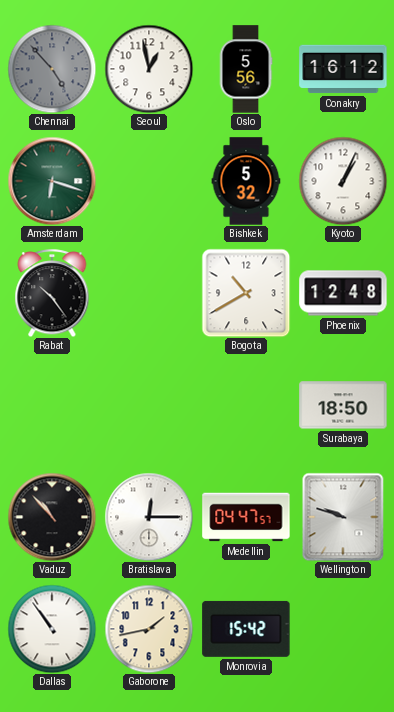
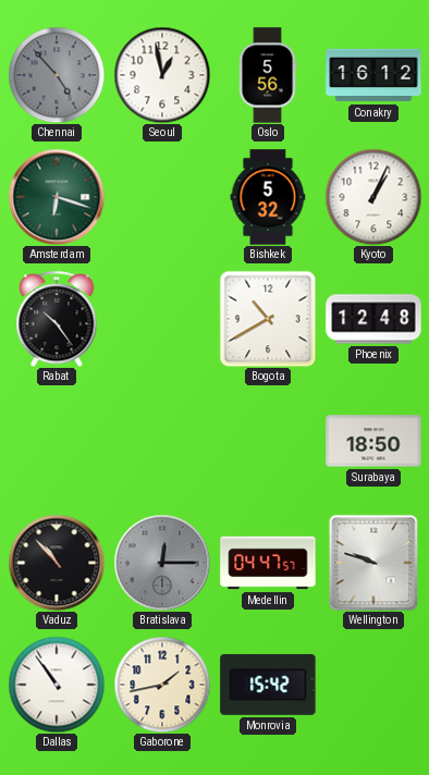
Bratislava dial: white -> grey (162, 563)
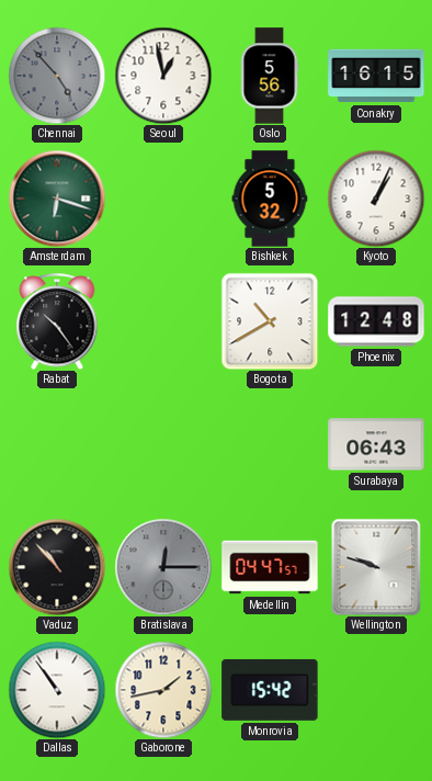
Conakry: 16:12 -> 16:15 (376, 76)
Surabaya: 18:50 -> 06:43 (376, 444)
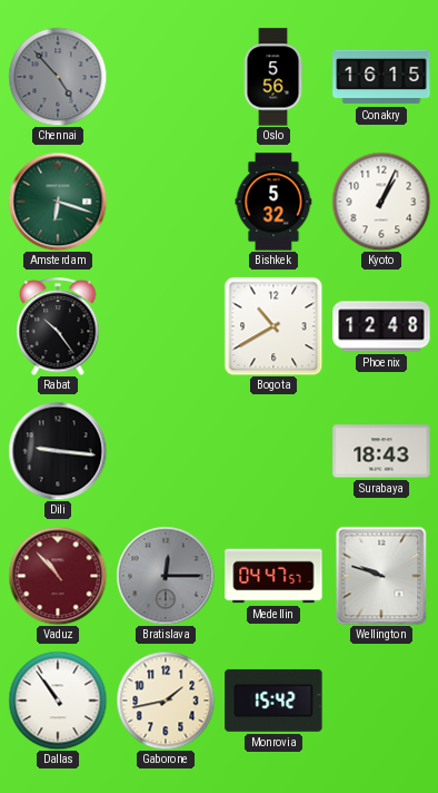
Seoul: 12:58 -> none (163, 76)
Dili: none -> 9:16 (58, 451)
Surabaya: 06:43 -> 18:43 (381, 451)
Vaduz dial: black -> burgundy (58, 576)
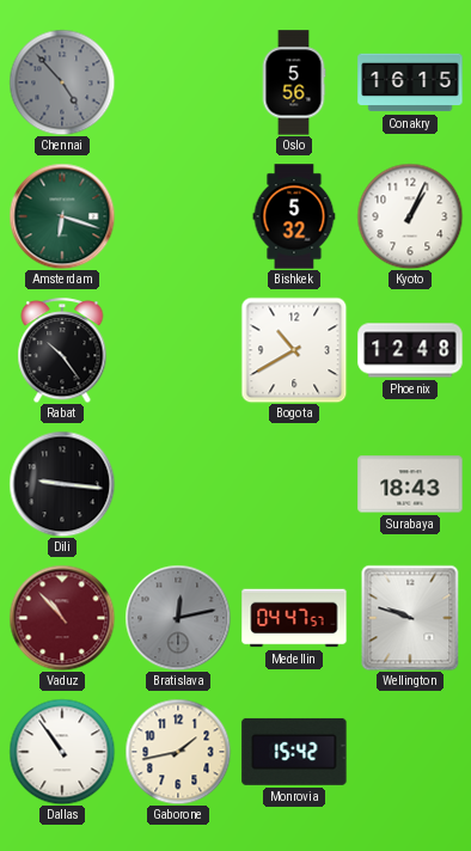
Bratislava: 12:15 -> 12:13 (178, 618)
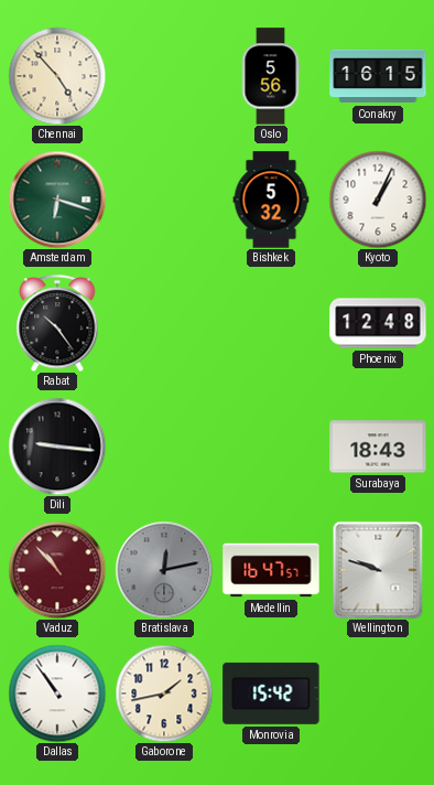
Chennai dial: grey -> cream (57, 76)
Bogota: 10:40 -> none (294, 350)
Medellin: 04:47 -> 16:47 (271, 570)
